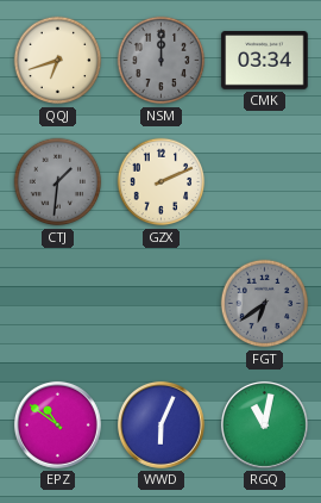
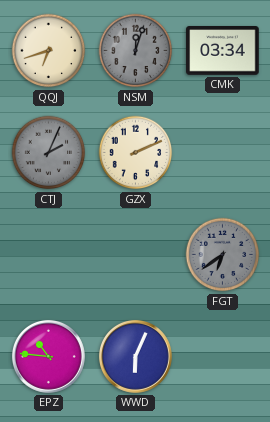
NSM: 12:00 -> 12:03 (136, 51)
CTJ: 1:31 -> 2:04 (49, 153)
EPZ: 10:51 -> 10:46 (48, 356)
RGQ: 11:02 -> none (264, 424)
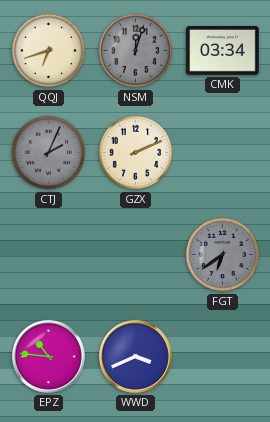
WWD: 6:04 -> 3:41 (135, 356)
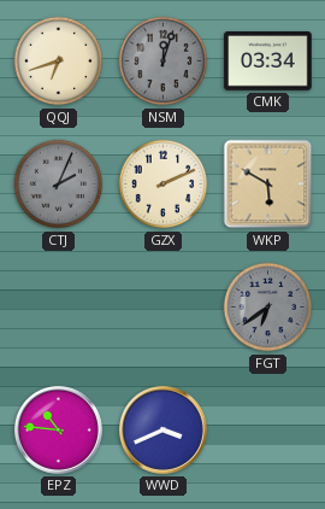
WKP: none -> 5:50 (268, 185)
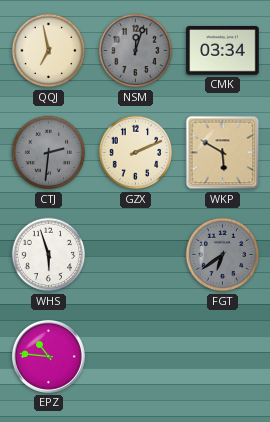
QQJ: 6:42 -> 6:58 (49, 51)
CTJ: 2:04 -> 2:31 (49, 153)
WHS: none -> 5:57 (49, 255)
WWD: 3:41 -> none (162, 429)
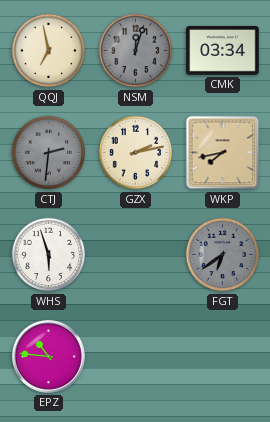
GZX: 2:11 -> 2:13 (136, 153)
WKP: 5:50 -> 7:43 (223, 153)
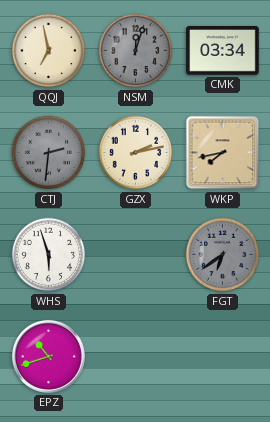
EPZ: 10:46 -> 10:42 (48, 356)
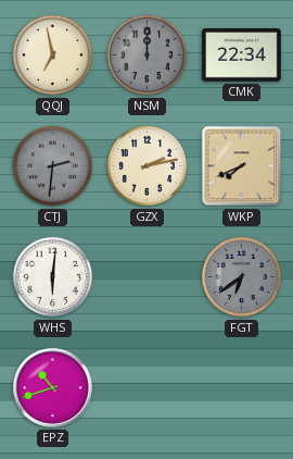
NSM: 12:03 -> 12:00 (148, 55)
CMK: 03:34 -> 22:34 (242, 55)
WKP: 7:43 -> 7:41 (242, 166)
WHS: 5:57 -> 6:01 (53, 277)
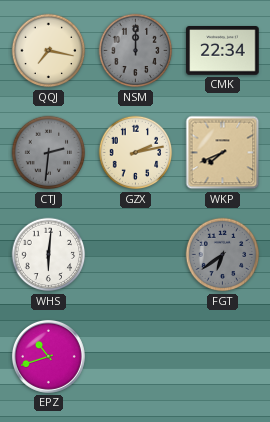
QQJ: 6:58 -> 7:17 (49, 51)
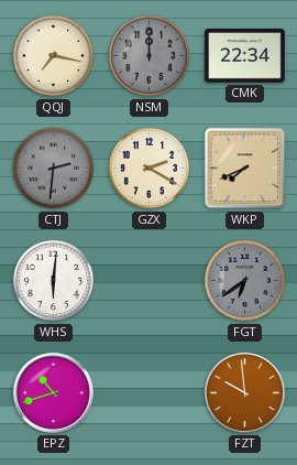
GZX: 2:13 -> 2:20 (150, 169)
FZT: none -> 9:59 (244, 392)
